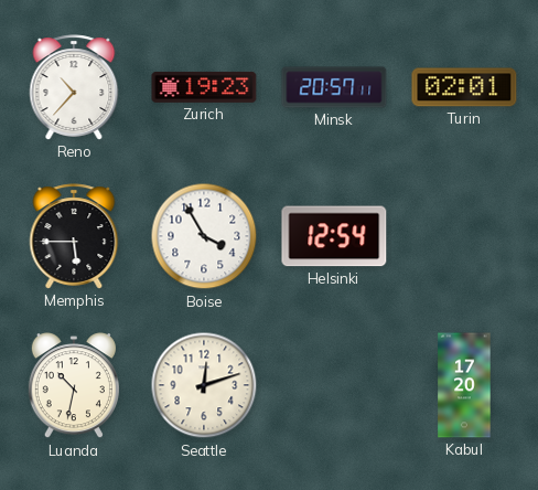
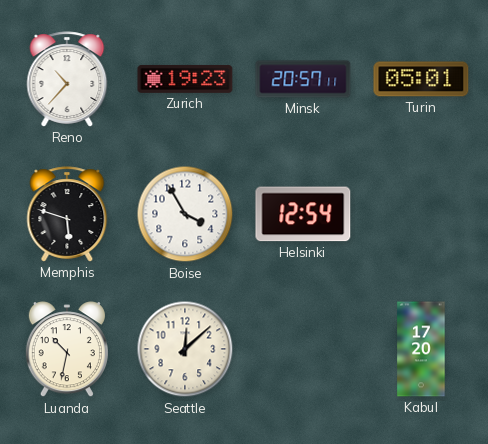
Turin: 02:01 -> 05:01 (421, 79)
Memphis: 5:45 -> 5:48 (67, 214)
Seattle: 12:12 -> 12:08 (185, 349)
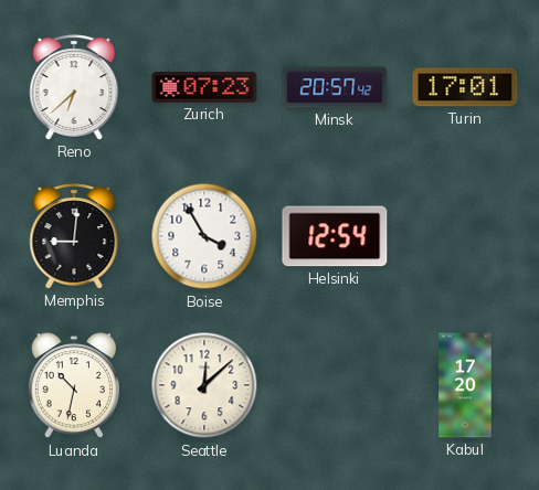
Reno: 10:37 -> 6:38 (74, 87)
Zurich: 19:23 -> 07:23 (204, 87)
Minsk: 20:57:11 -> 20:57:42 (335, 87)
Turin: 05:01 -> 17:01 (465, 87)
Memphis: 5:48 -> 9:01 (74, 236)
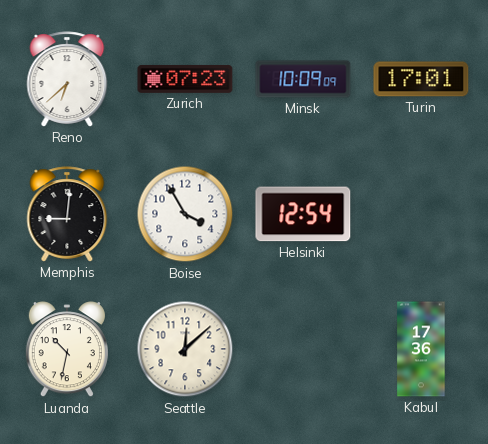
Minsk: 20:57 -> 10:09 (303, 79)
Kabul: 17:20 -> 17:36 (421, 349)
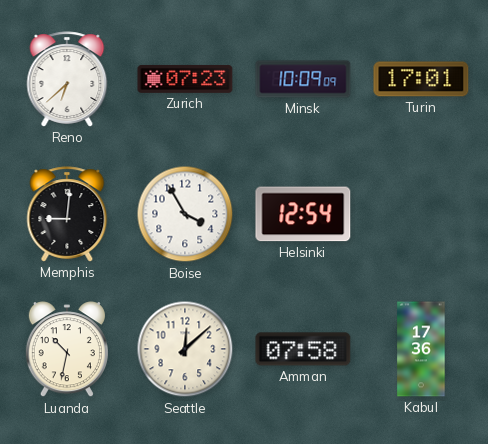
Amman: none -> 07:58 (303, 349)
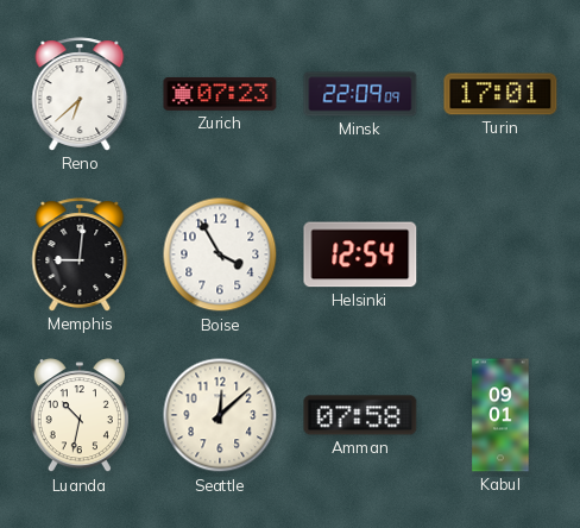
Minsk: 10:09 -> 22:09 (360, 94)
Kabul: 17:36 -> 09:01 (500, 415)
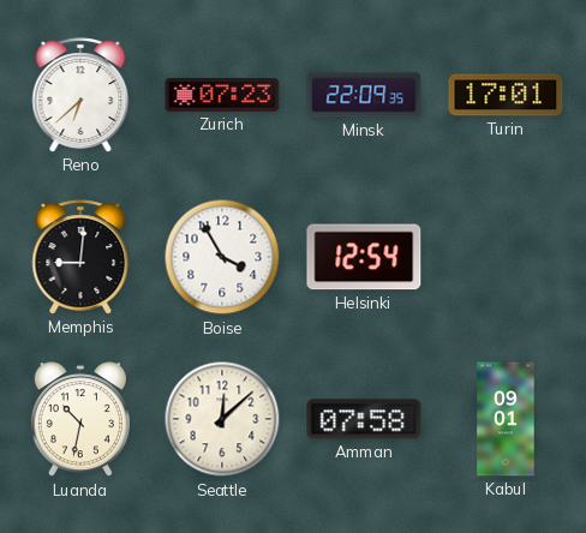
Minsk: 22:09:09 -> 22:09:35 (364, 95)
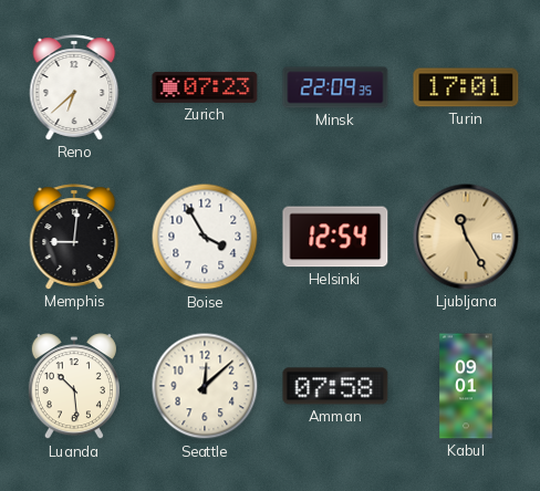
Ljubljana: none -> 11:25 (466, 237)
Luanda: 10:32 -> 10:29 (74, 387)
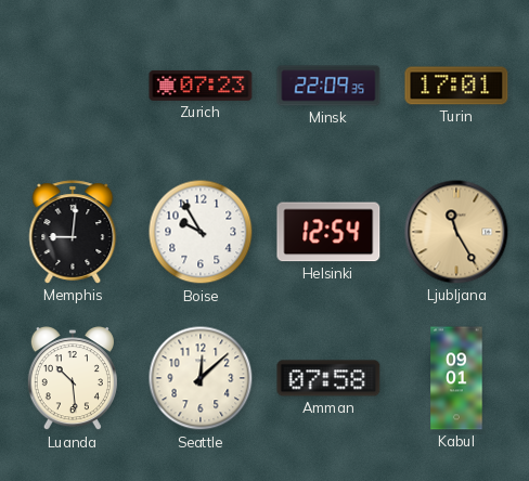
Reno: 6:38 -> none (74, 87)
Boise: 3:55 -> 9:55 (201, 232)
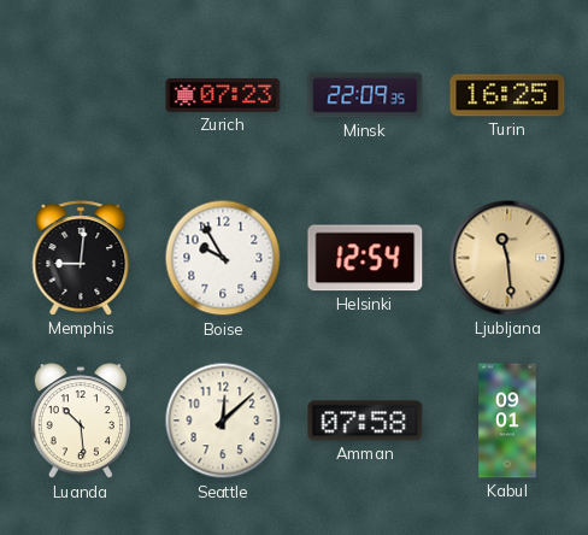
Turin: 17:01 -> 16:25 (507, 95)
Ljubljana: 11:25 -> 11:29 (507, 258)
